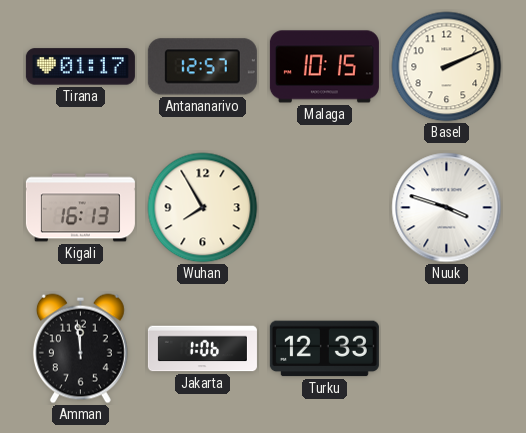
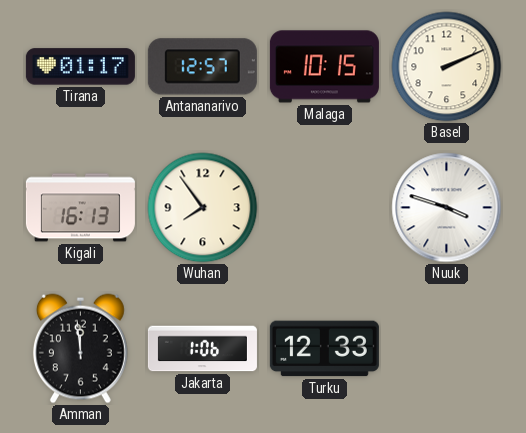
Wuhan: 7:55 -> 7:54 (203, 208)
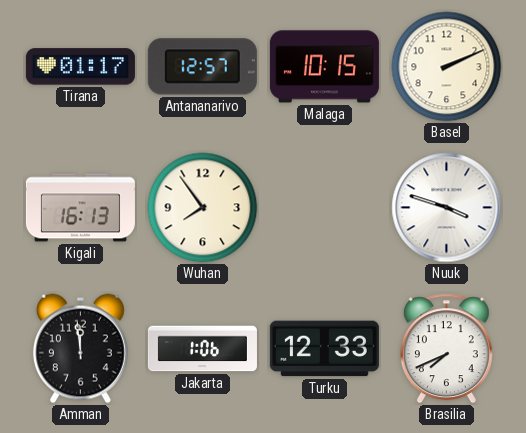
Brasilia: none -> 7:41 (446, 349)
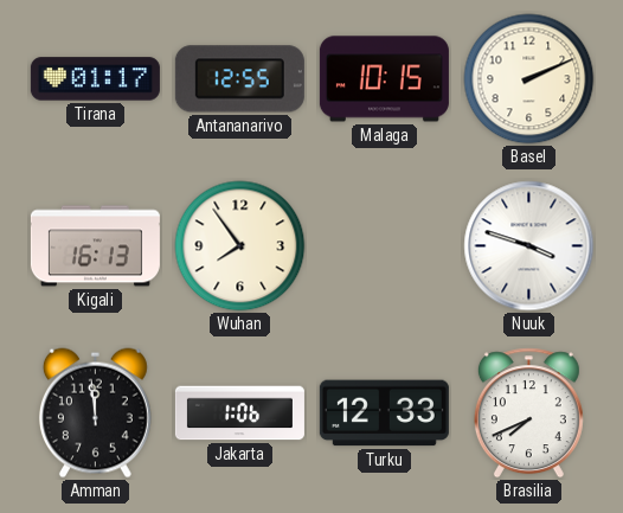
Antananarivo: 12:57 -> 12:55 (239, 79)
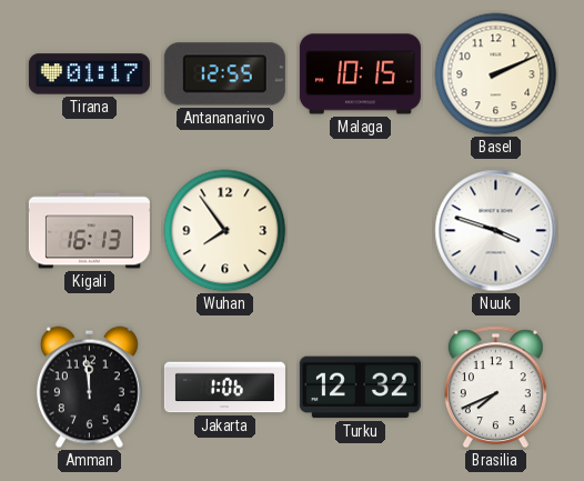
Turku: 12:33 -> 12:32 (360, 388)
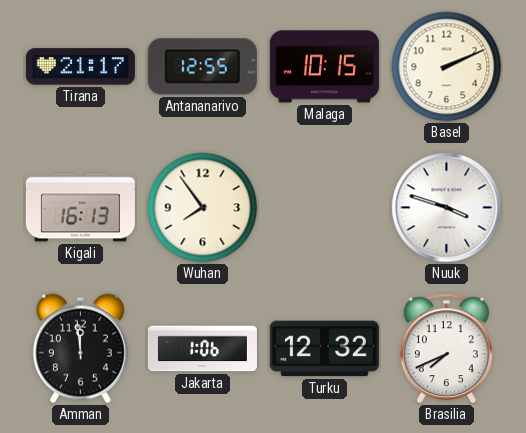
Tirana: 01:17 -> 21:17 (80, 67)
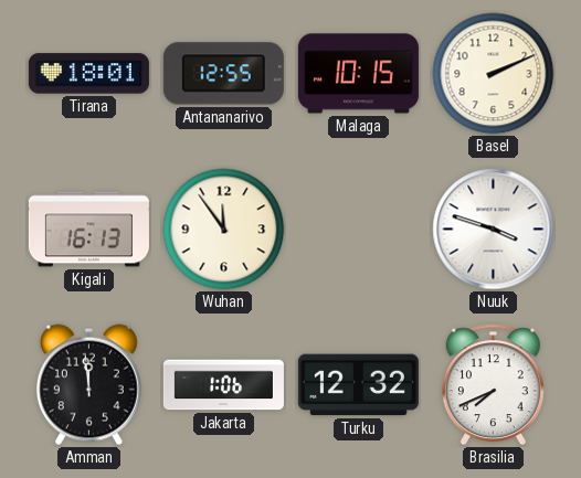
Tirana: 21:17 -> 18:01 (88, 74)
Wuhan: 7:54 -> 11:54 (224, 230)
